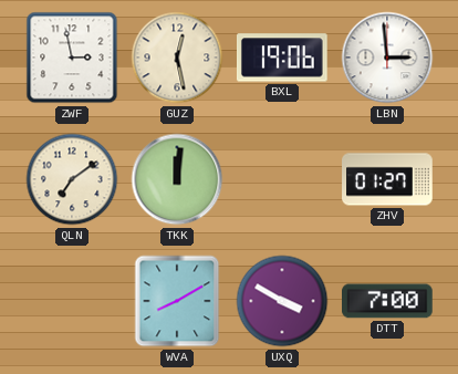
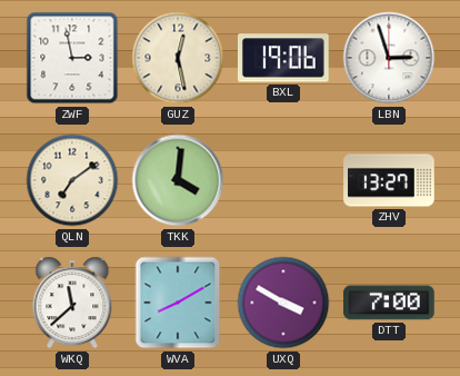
LBN: 2:59 -> 2:57 (389, 58)
TKK: 12:01 -> 4:01 (178, 180)
ZHV: 01:27 -> 13:27 (389, 180)
WKQ: none -> 11:38 (72, 303)
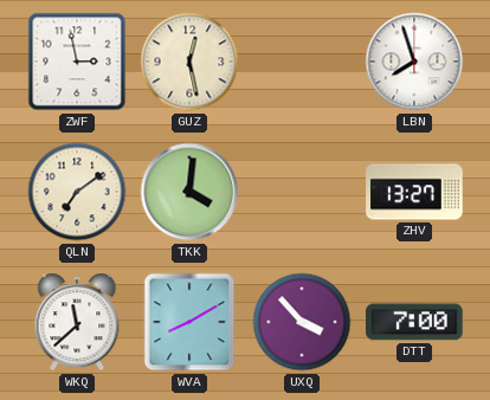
BXL: 19:06 -> none (283, 58)
LBN: 2:57 -> 7:57 (414, 62)
UXQ: 3:50 -> 3:53 (302, 322)
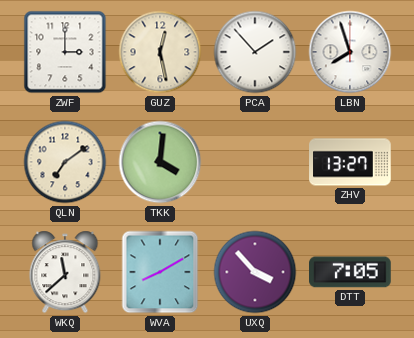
ZWF: 2:58 -> 3:00 (65, 52)
PCA: none -> 1:53 (255, 52)
DTT: 7:00 -> 7:05 (350, 272)
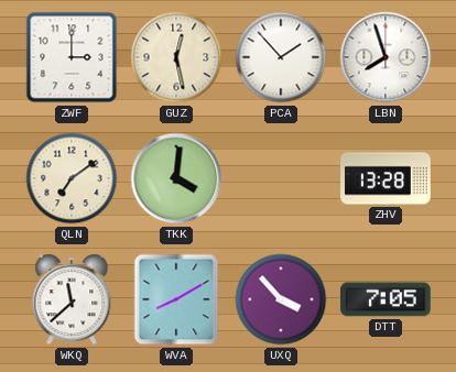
ZHV: 13:27 -> 13:28 (386, 178)
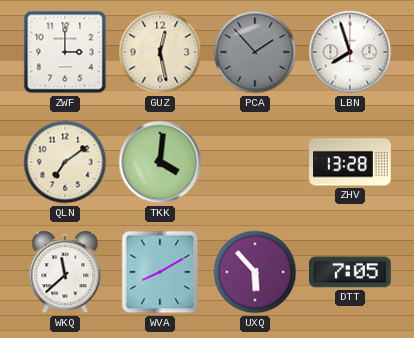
PCA dial: white -> grey (255, 52)
UXQ: 3:53 -> 5:53 (255, 272)
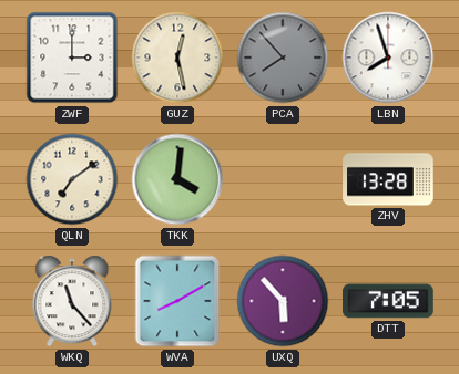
PCA: 1:53 -> 7:53 (283, 58)
WKQ: 11:38 -> 11:23 (72, 301)
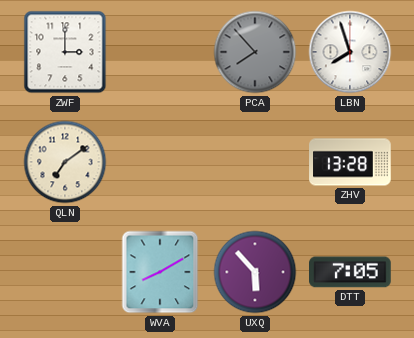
GUZ: 12:28 -> none (177, 58)
TKK: 4:01 -> none (177, 179)
WKQ: 11:23 -> none (72, 301)
